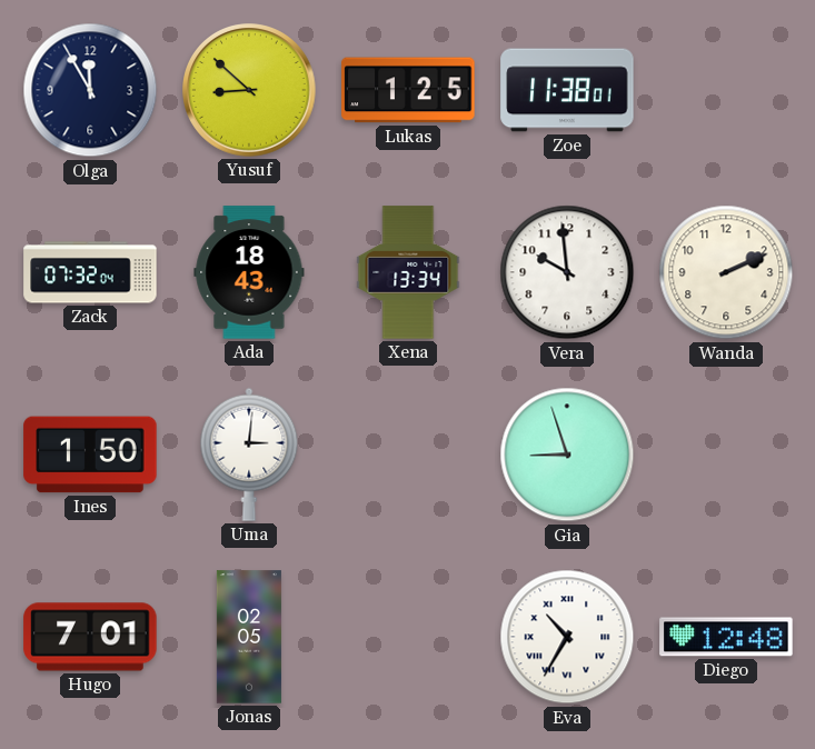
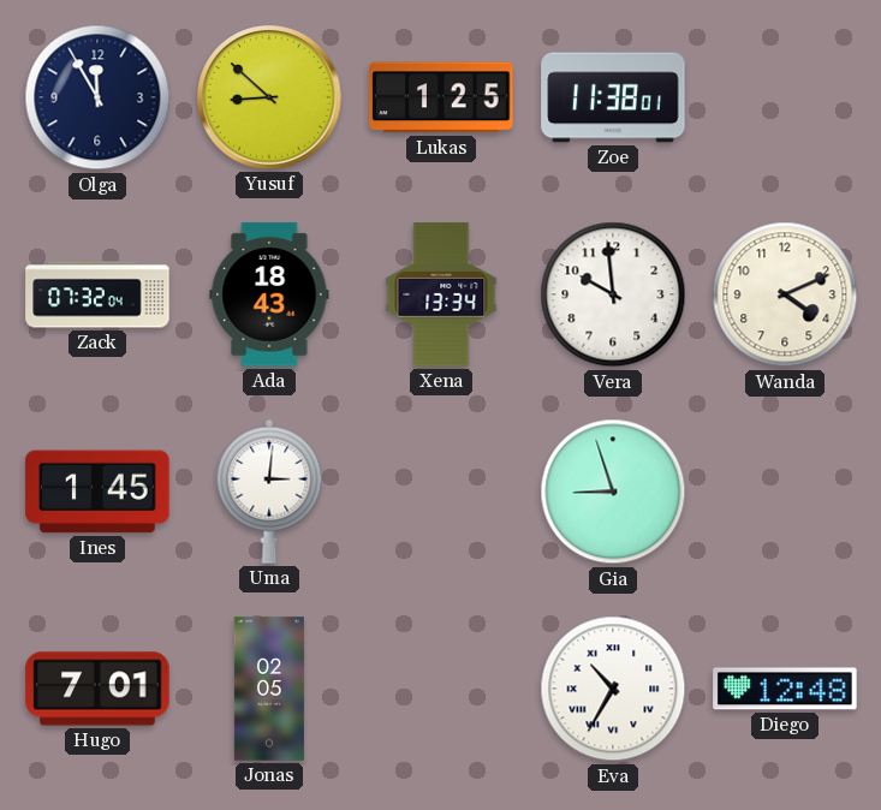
Wanda: 2:11 -> 4:11 (785, 294)
Ines: 1:50 -> 1:45 (97, 492)
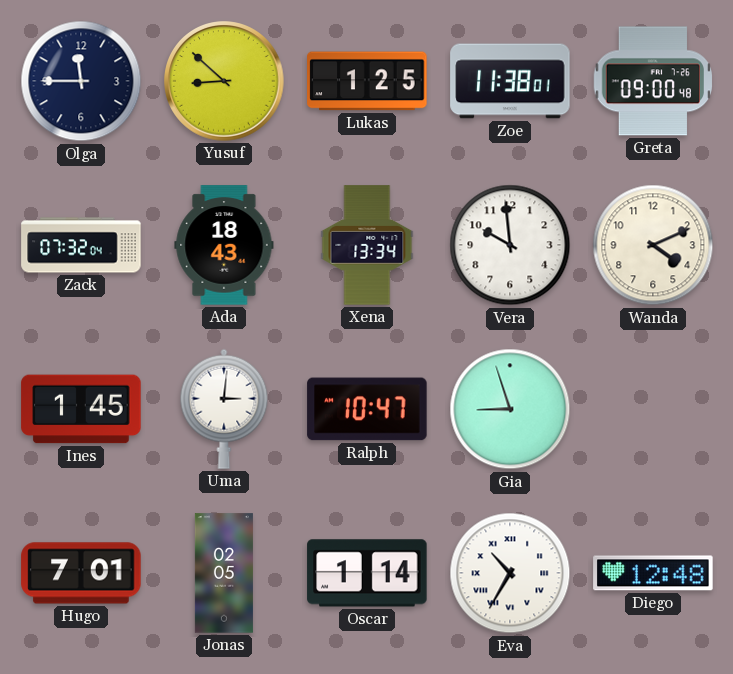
Olga: 11:55 -> 11:45 (81, 81)
Greta: none -> 09:00 (652, 81)
Ralph: none -> 10:47 (367, 409)
Oscar: none -> 1:14 (367, 573)
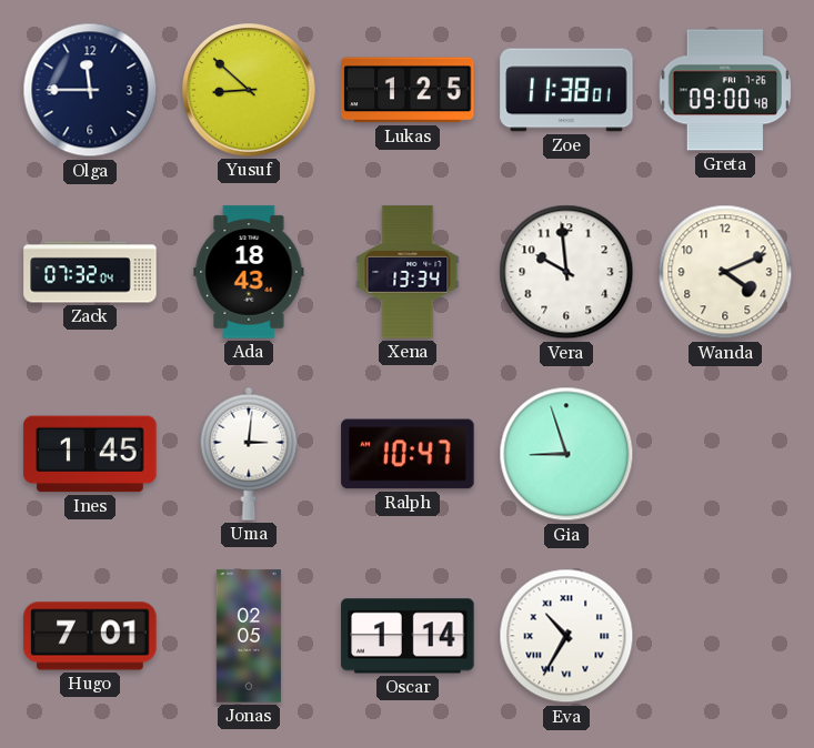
Diego: 12:48 -> none (653, 573)
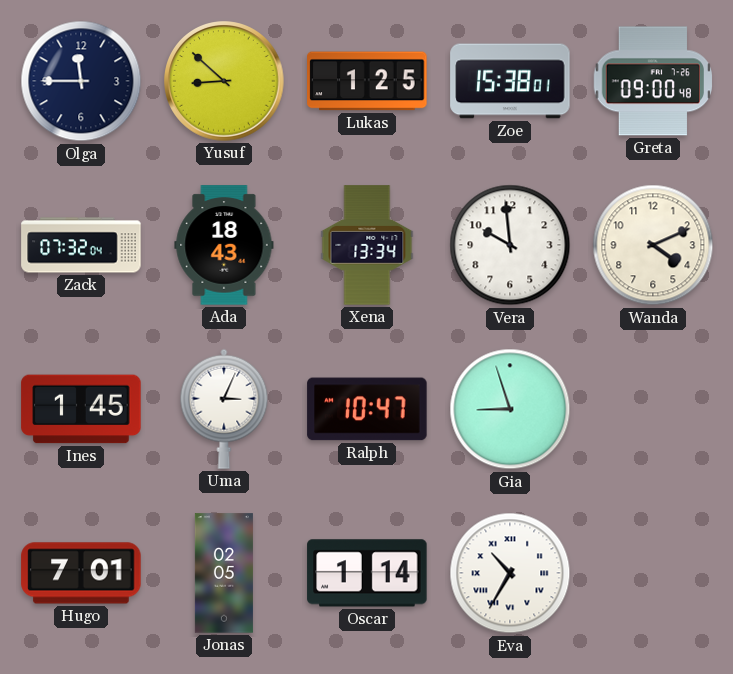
Zoe: 11:38 -> 15:38 (510, 81)
Uma: 3:01 -> 3:04 (224, 409)
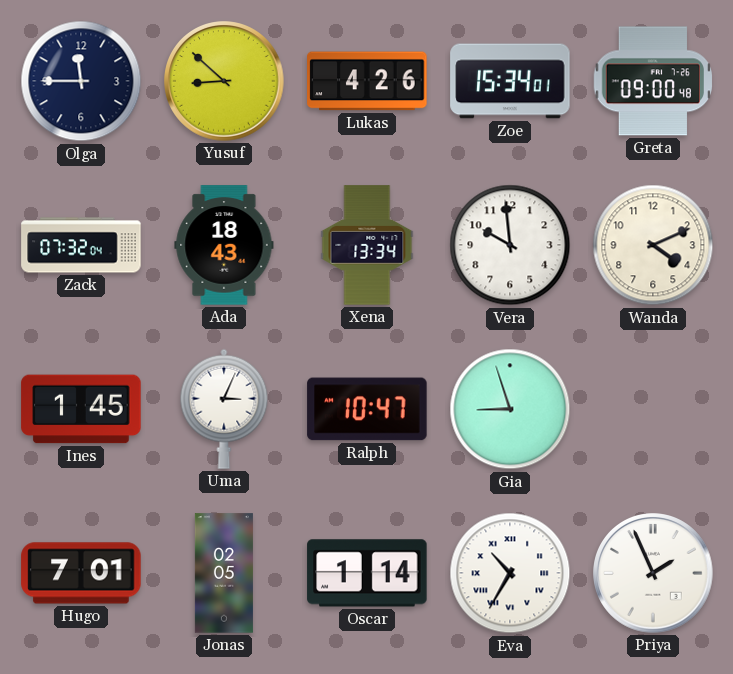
Lukas: 1:25 -> 4:26 (367, 81)
Zoe: 15:38 -> 15:34 (510, 81)
Priya: none -> 1:56 (653, 573)
